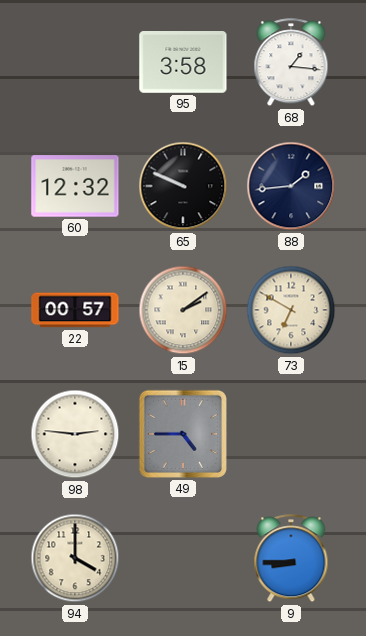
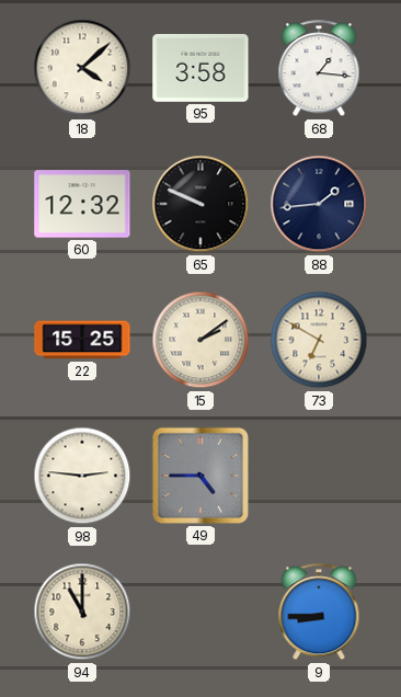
18: none -> 4:08 (82, 68)
22: 00:57 -> 15:25 (82, 340)
94: 4:00 -> 11:00 (82, 612)
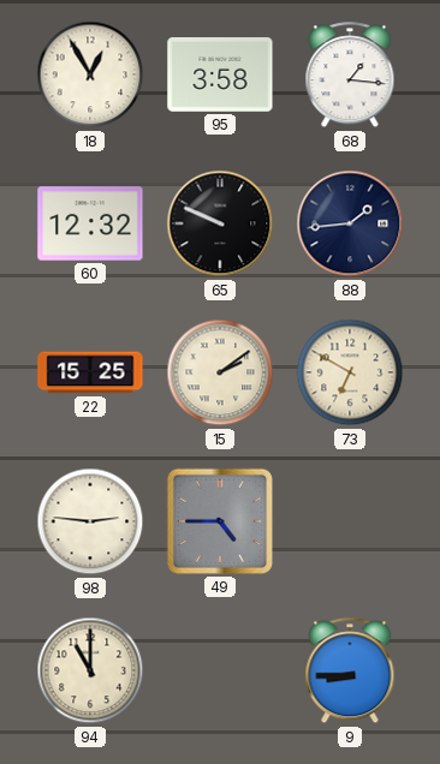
18: 4:08 -> 12:55 (90, 74)
